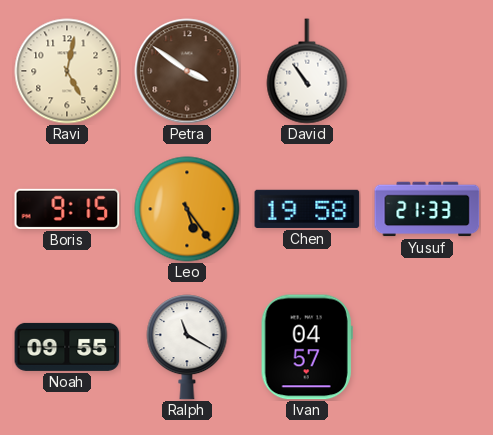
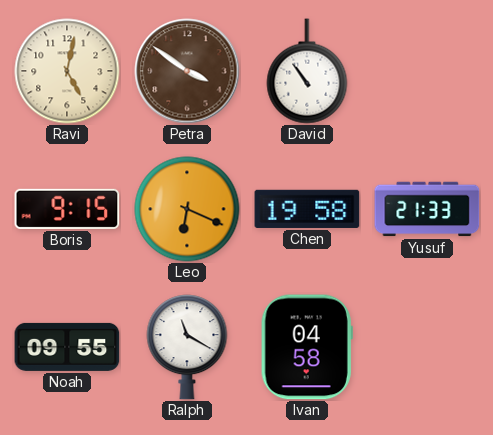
Leo: 5:24 -> 6:19 (187, 209)
Ivan: 04:57 -> 04:58 (307, 347)
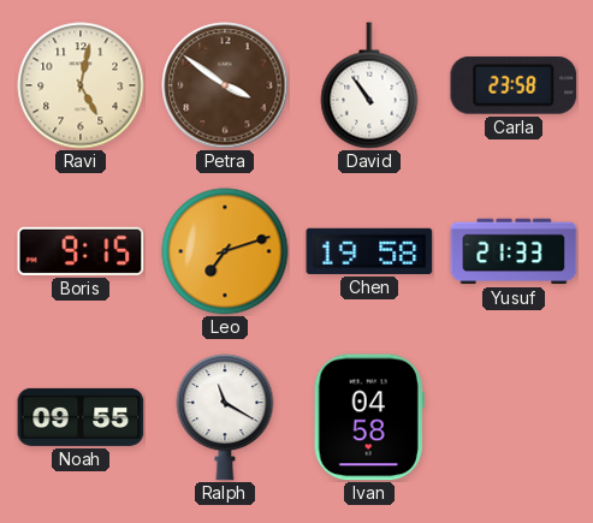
Carla: none -> 23:58 (514, 85)
Leo: 6:19 -> 7:12 (225, 251)
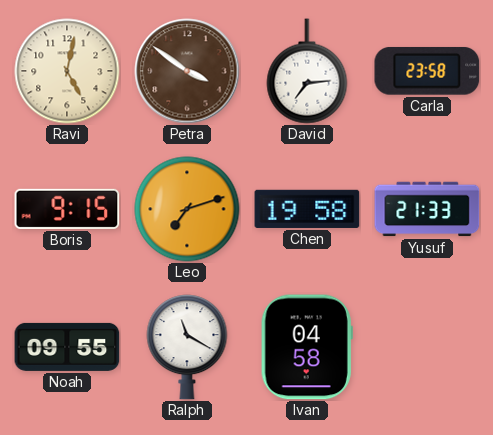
David: 10:54 -> 7:14 (307, 71)
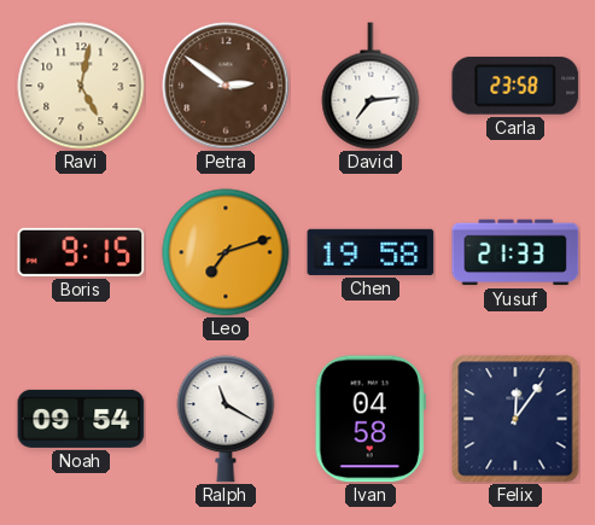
Petra: 3:51 -> 2:51 (226, 86)
Noah: 09:55 -> 09:54 (81, 419)
Felix: none -> 12:06 (515, 419)
